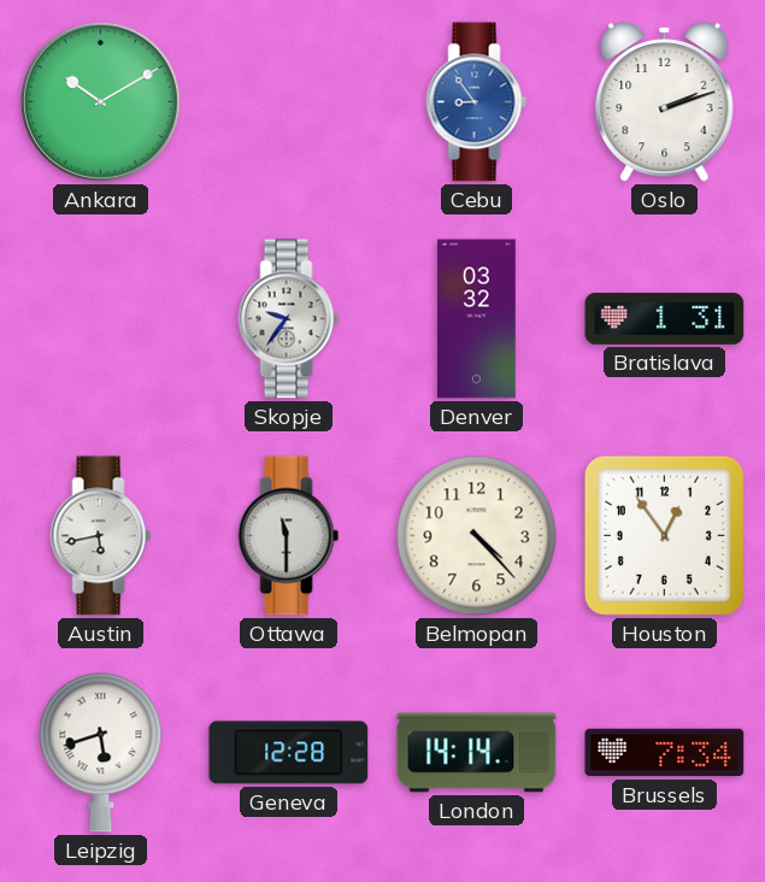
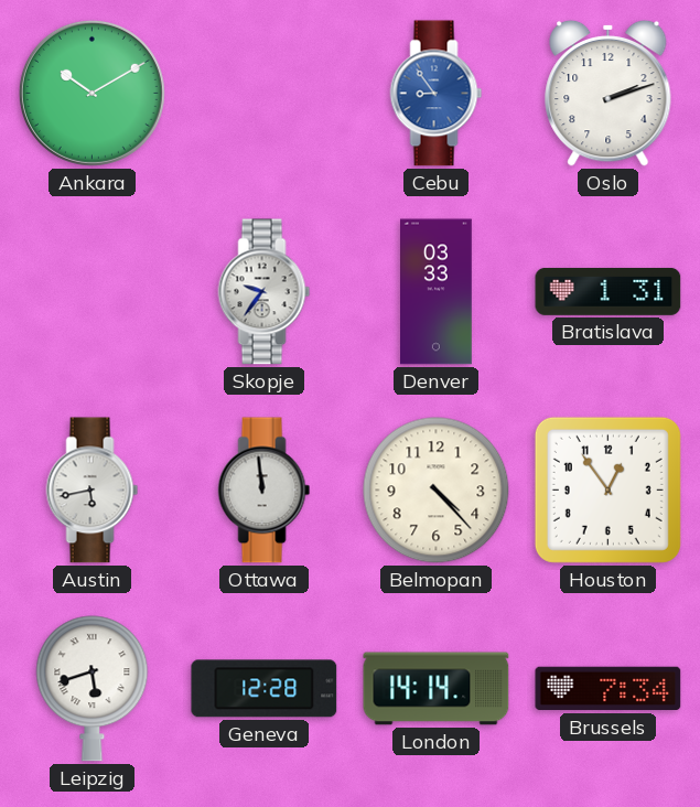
Denver: 03:32 -> 03:33 (437, 292)
Ottawa: 11:30 -> 11:59 (265, 491)
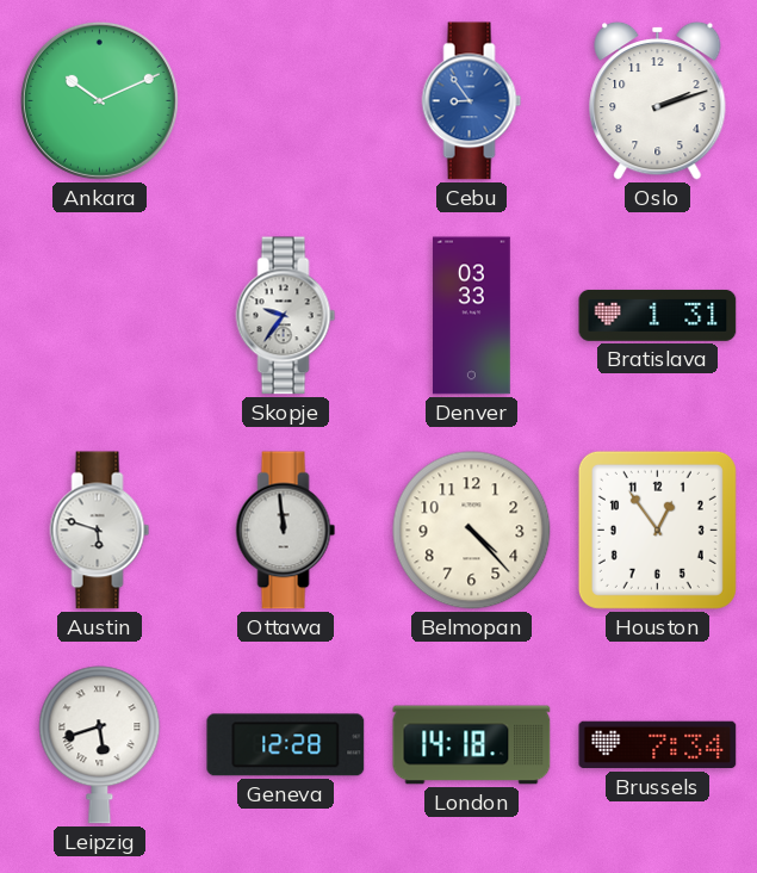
Ankara: 10:10 -> 10:11 (99, 100)
Austin: 5:43 -> 5:48 (100, 531)
London: 14:14 -> 14:18 (472, 745)
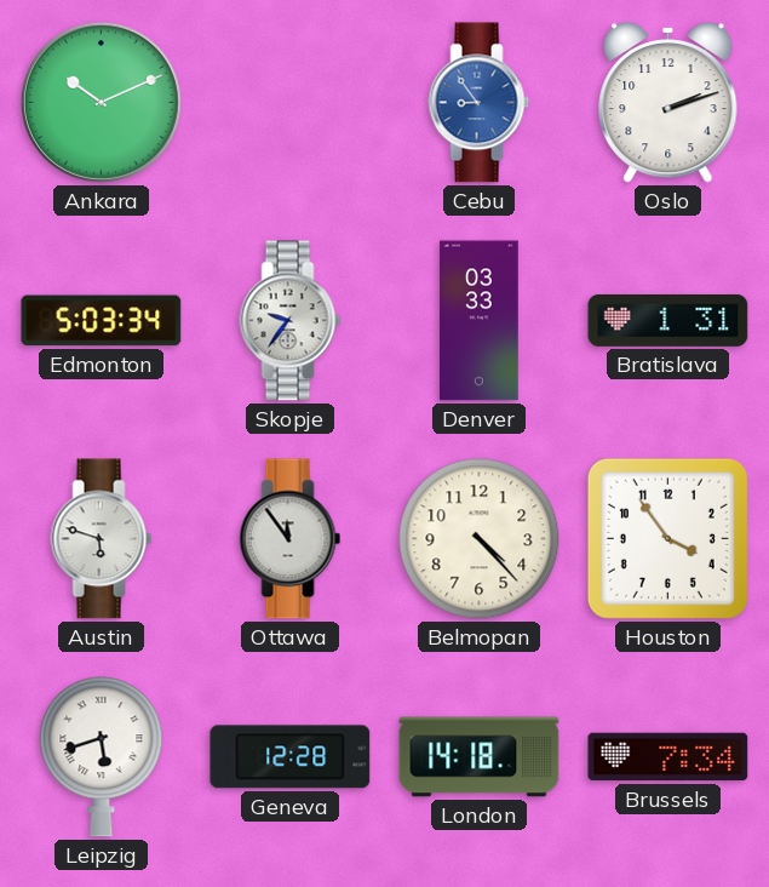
Edmonton: none -> 5:03 (102, 321)
Ottawa: 11:59 -> 11:54 (291, 539)
Houston: 12:54 -> 3:54 (667, 538)
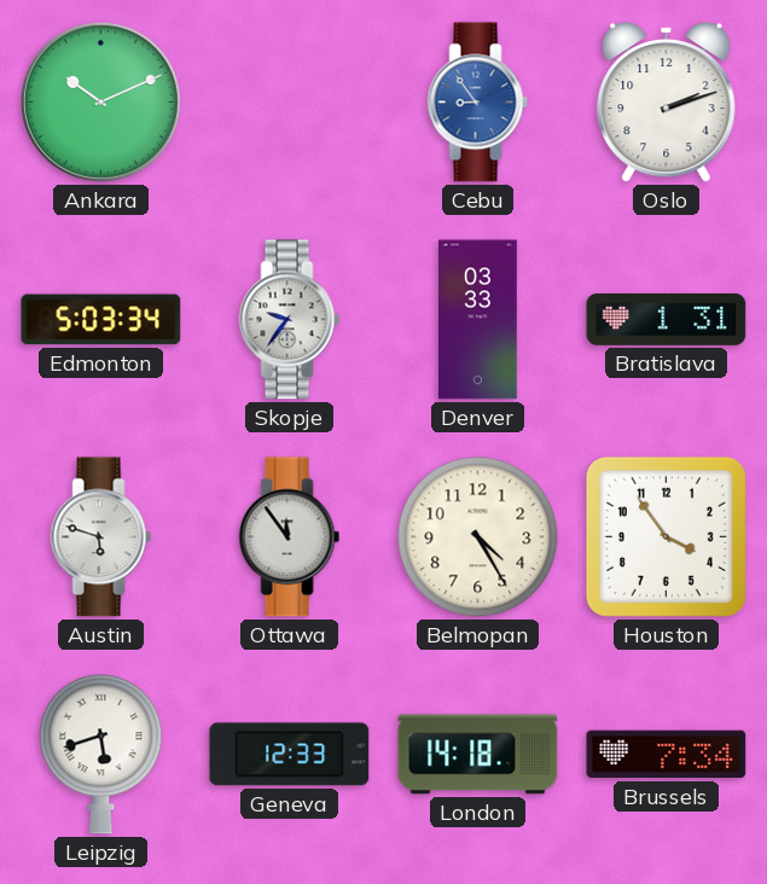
Belmopan: 4:23 -> 4:25 (478, 537)
Geneva: 12:28 -> 12:33 (290, 755)
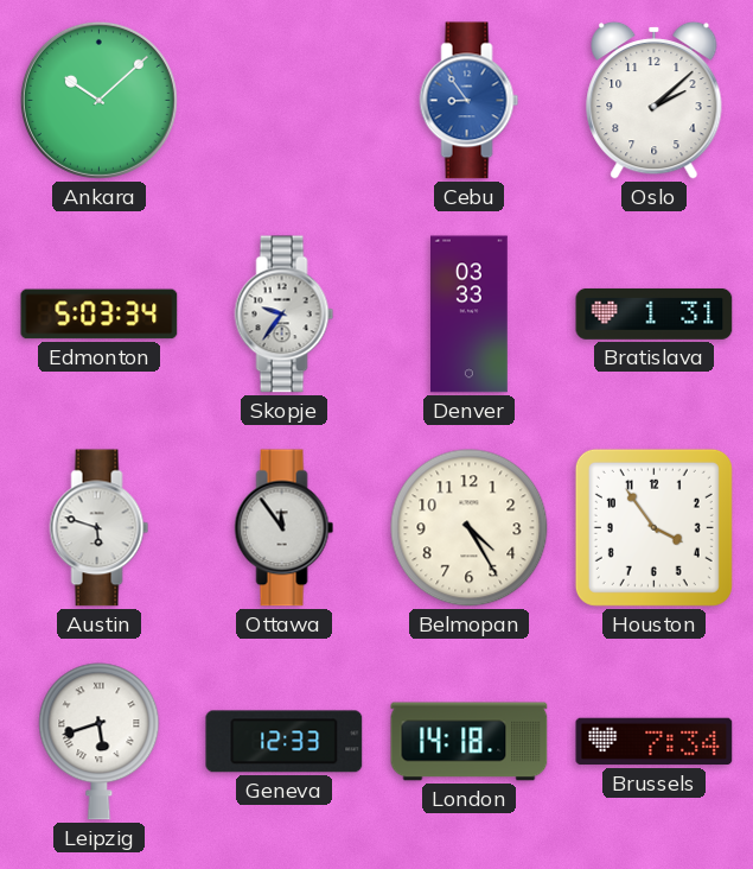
Ankara: 10:11 -> 10:08 (98, 100)
Oslo: 2:12 -> 2:08 (655, 100)
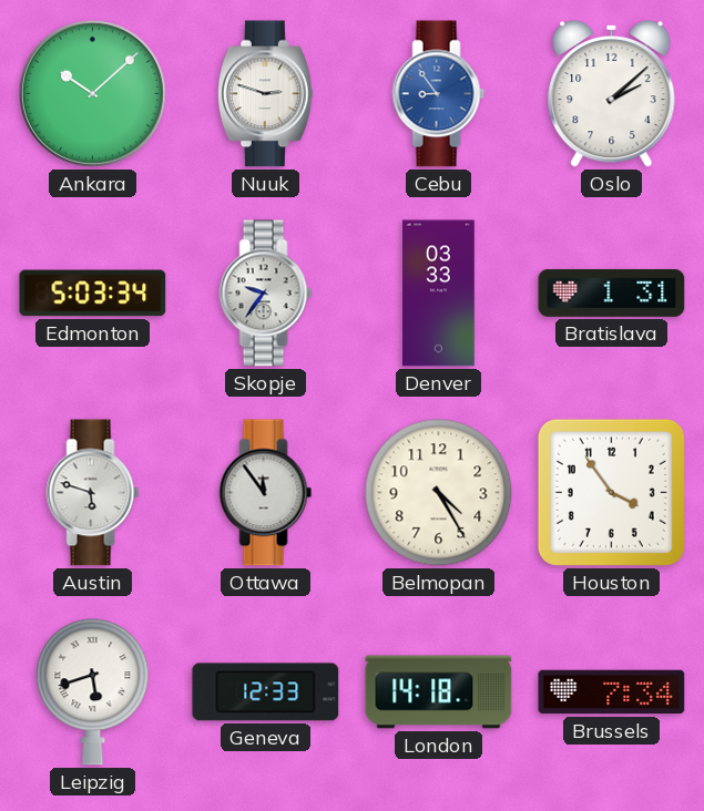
Nuuk: none -> 2:48 (265, 94)
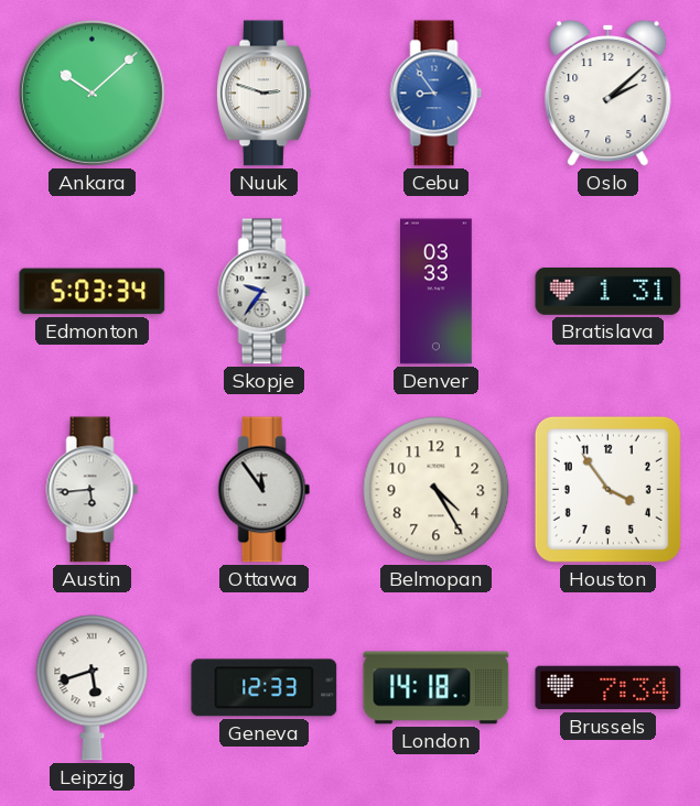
Austin: 5:48 -> 5:44 (93, 490)
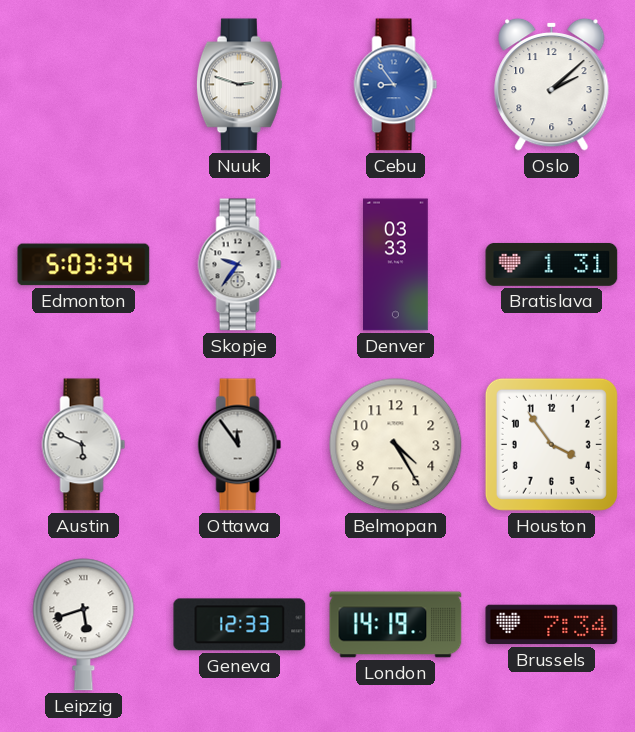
Ankara: 10:08 -> none (91, 92)
Austin: 5:44 -> 5:49 (84, 445)
London: 14:18 -> 14:19 (396, 625)
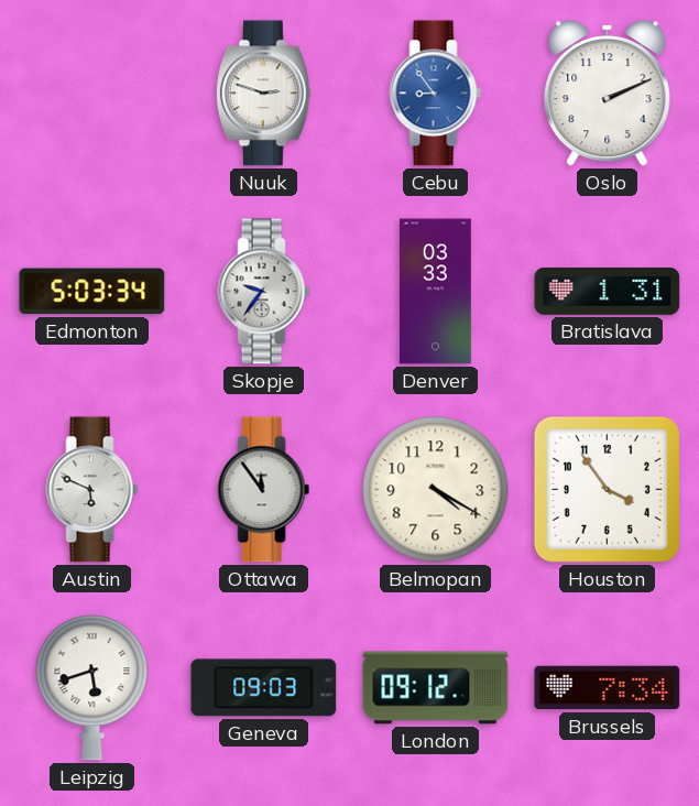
Oslo: 2:08 -> 2:11 (608, 92)
Belmopan: 4:25 -> 4:20 (436, 490)
Geneva: 12:33 -> 09:03 (264, 688)
London: 14:19 -> 09:12 (436, 688)
